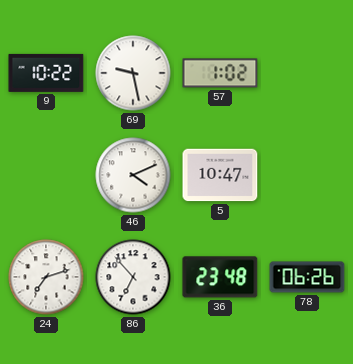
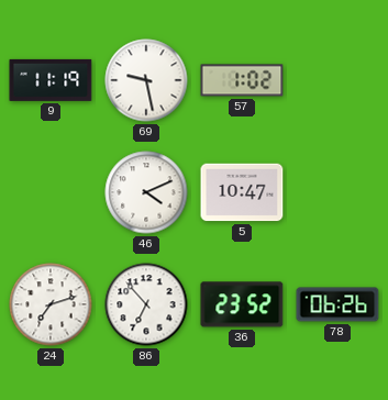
9: 10:22 -> 11:19 (51, 80)
36: 23:48 -> 23:52 (242, 304)
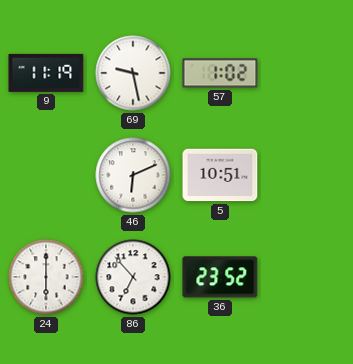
46: 4:11 -> 6:11 (133, 175)
5: 10:47 -> 10:51 (220, 175)
24: 7:12 -> 6:00 (46, 277)
78: 06:26 -> none (337, 304)
